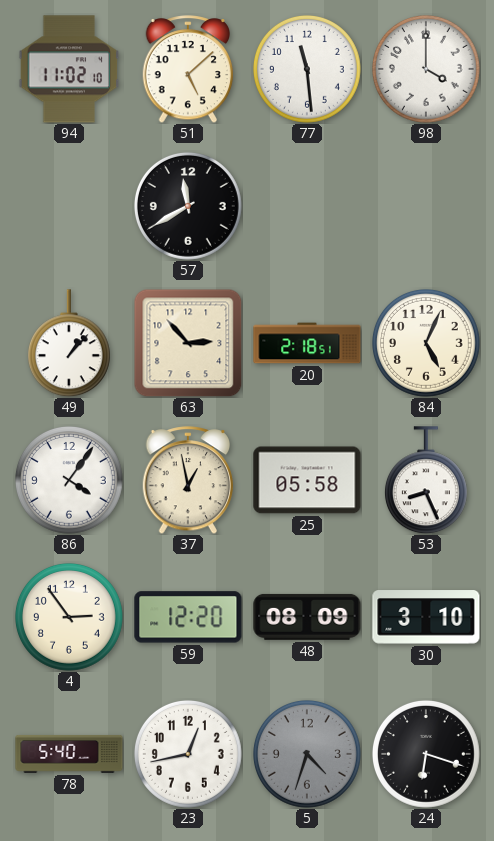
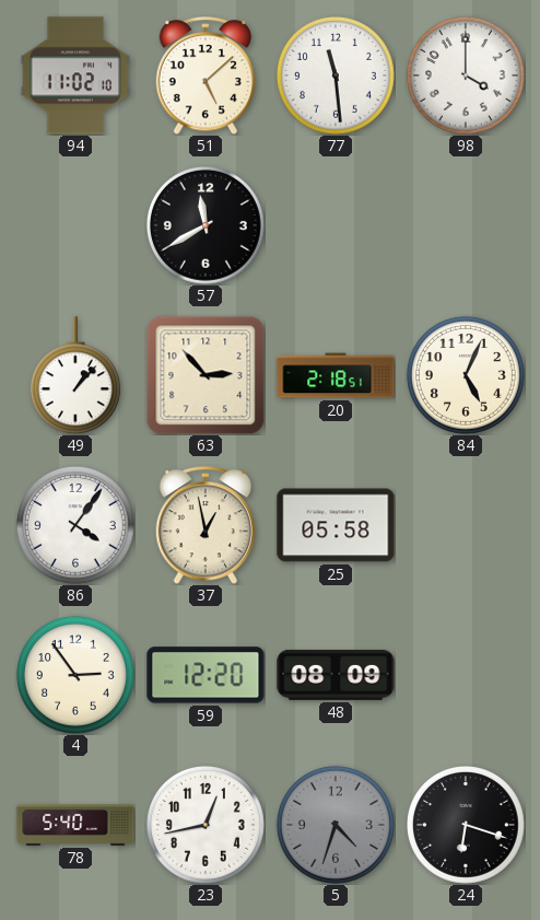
53: 8:26 -> none (426, 480)
30: 3:10 -> none (426, 617)
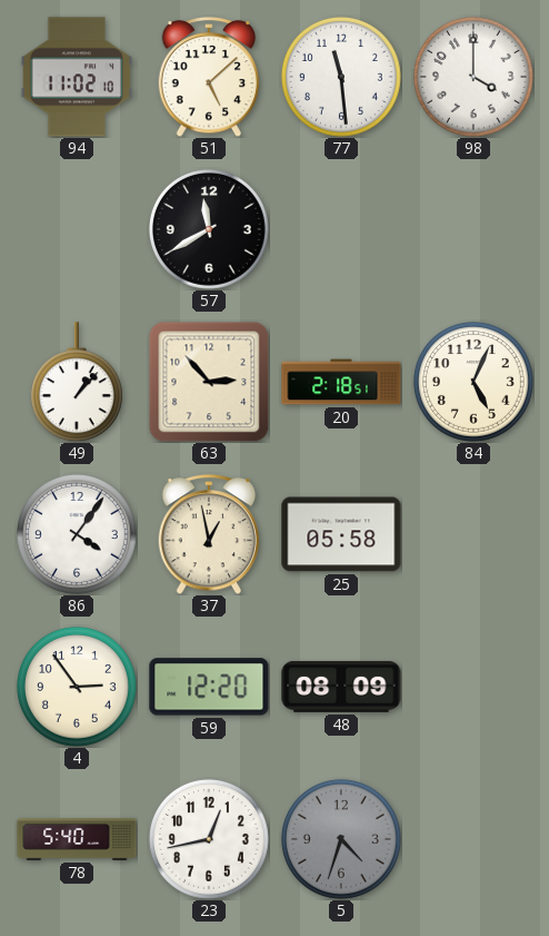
24: 6:18 -> none (466, 825)
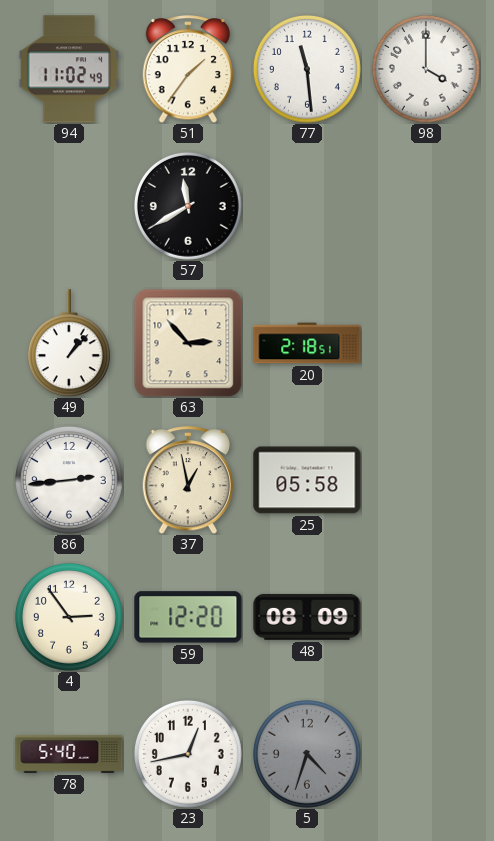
94: 11:02:10 -> 11:02:49 (69, 69)
51: 5:08 -> 1:36 (188, 69)
84: 5:04 -> none (473, 382)
86: 4:06 -> 2:44 (69, 480)
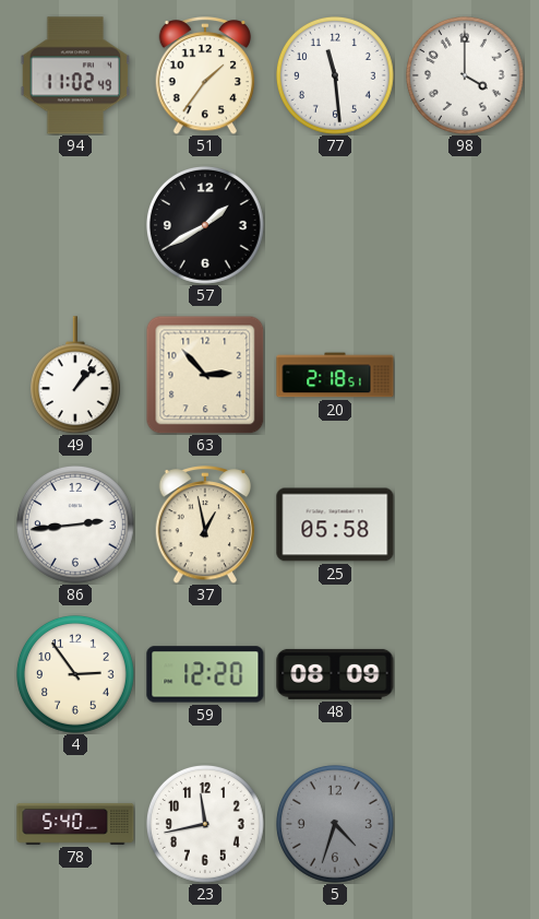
57: 11:40 -> 1:40 (205, 225)
23: 12:43 -> 11:43 (205, 824)
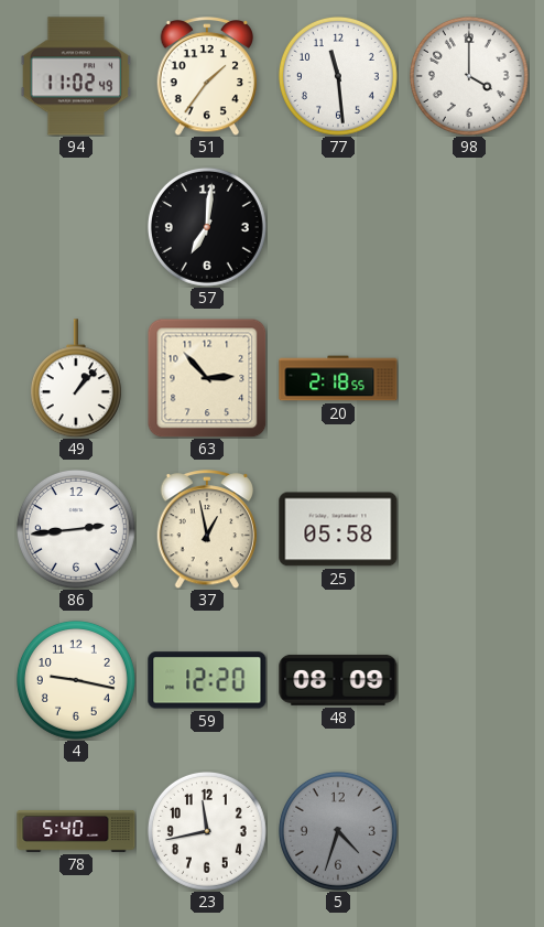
57: 1:40 -> 7:01 (207, 227)
20: 2:18:51 -> 2:18:55 (338, 378)
4: 2:54 -> 9:17 (76, 680)
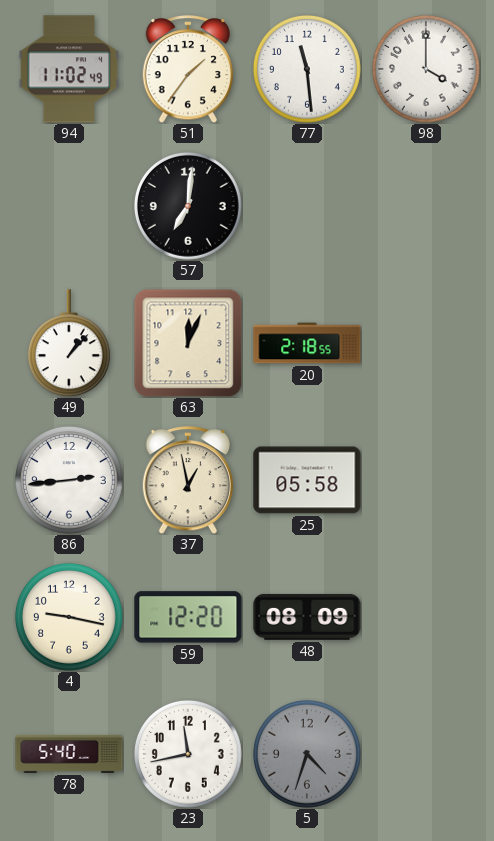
63: 2:53 -> 12:04 (188, 343)
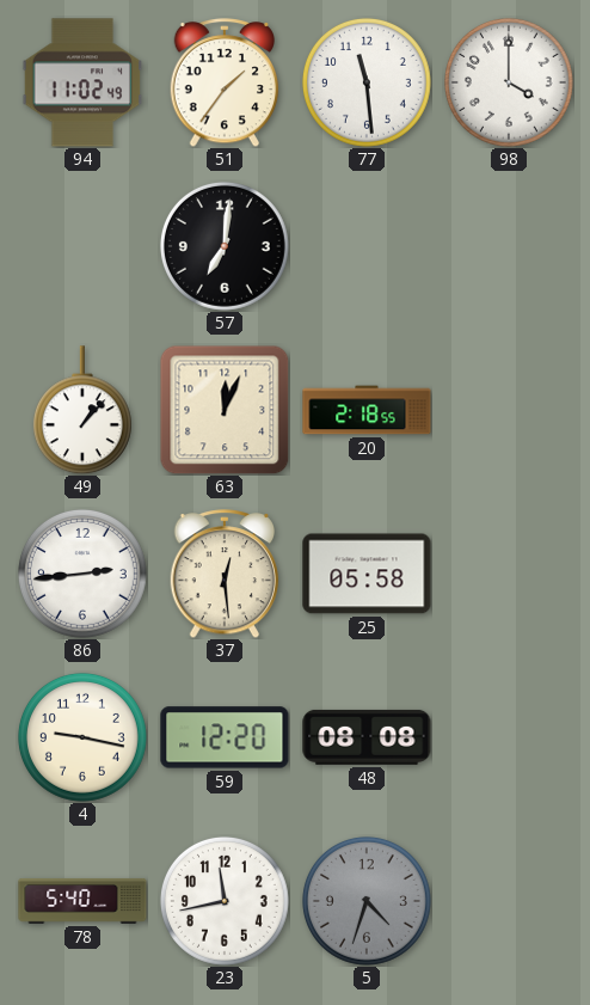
37: 12:58 -> 12:29 (225, 574)
48: 08:09 -> 08:08 (367, 737)
